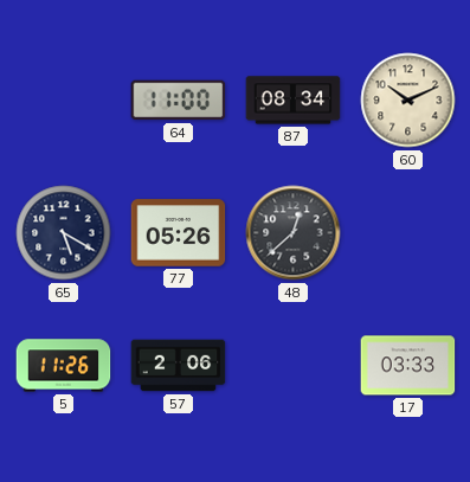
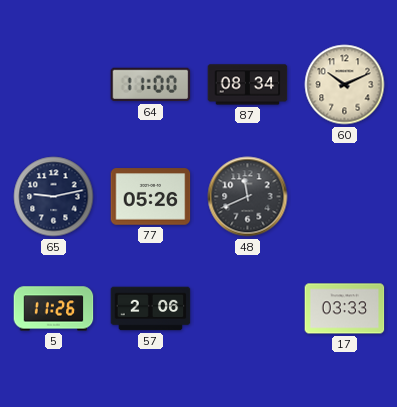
65: 5:20 -> 9:13 (54, 197)
48: 12:38 -> 11:41 (248, 197)
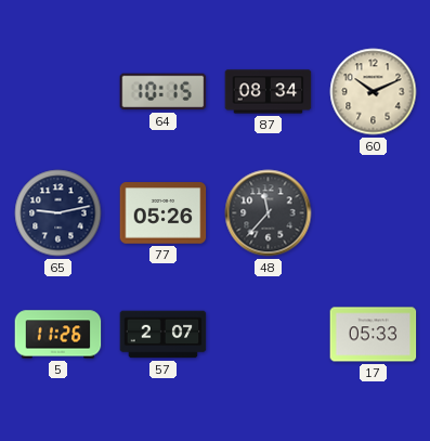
64: 11:00 -> 10:15 (164, 92)
48: 11:41 -> 11:37 (269, 213)
57: 2:06 -> 2:07 (164, 335)
17: 03:33 -> 05:33 (374, 335)
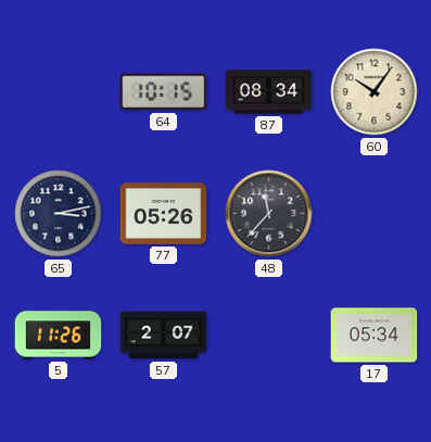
60: 10:11 -> 10:06 (375, 92)
65: 9:13 -> 3:13 (59, 214)
17: 05:33 -> 05:34 (375, 336)
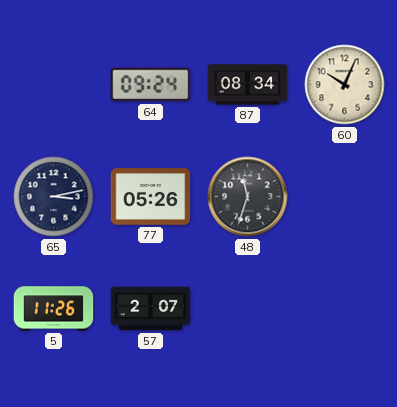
64: 10:15 -> 09:24 (151, 85)
60: 10:06 -> 10:04 (345, 85)
48: 11:37 -> 11:33 (248, 197)
17: 05:34 -> none (375, 336)
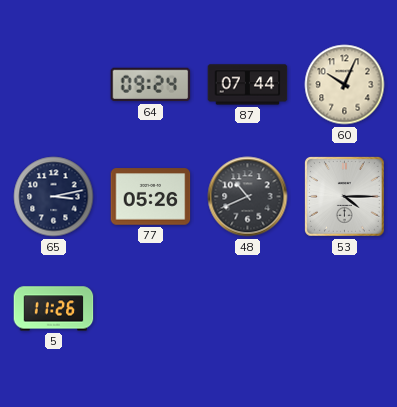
87: 08:34 -> 07:44 (248, 85)
48: 11:33 -> 10:41 (248, 197)
53: none -> 4:15 (345, 197)
57: 2:07 -> none (151, 309)
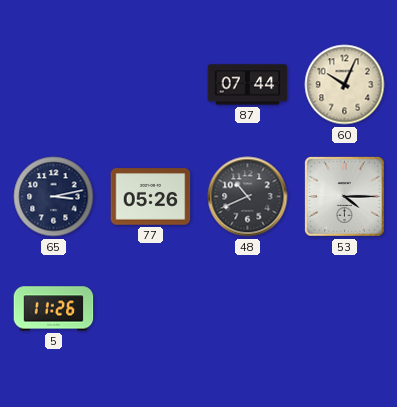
64: 09:24 -> none (151, 85)
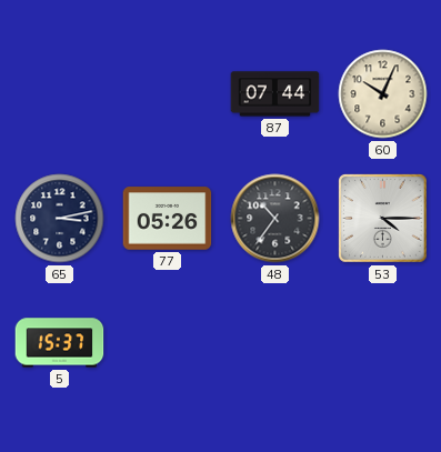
48: 10:41 -> 10:36 (275, 219)
5: 11:26 -> 15:37 (60, 343)
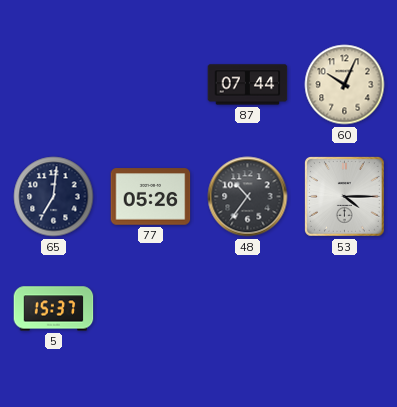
65: 3:13 -> 7:01 (54, 197)
